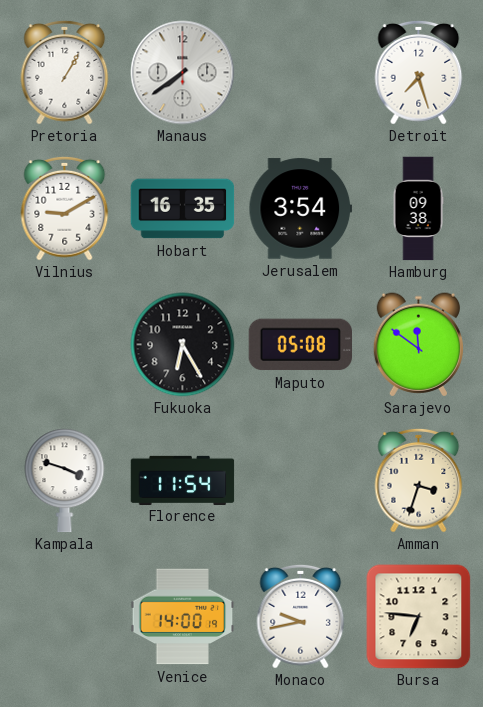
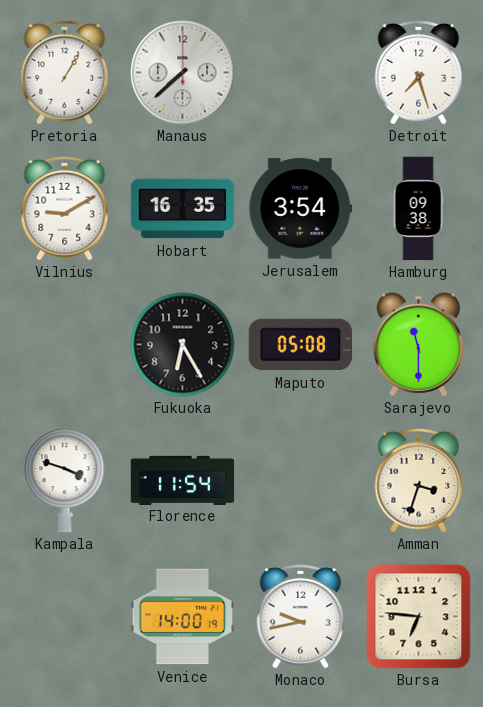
Manaus: 7:39 -> 7:38 (183, 73)
Sarajevo: 11:51 -> 11:30 (418, 345)
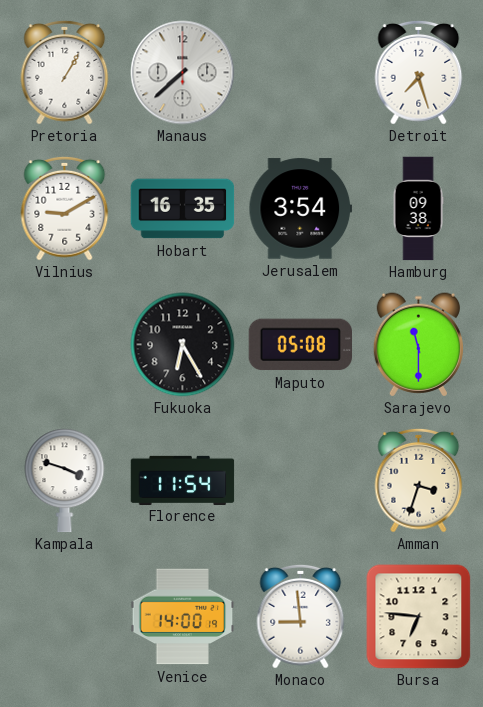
Monaco: 9:43 -> 8:59 (301, 616)
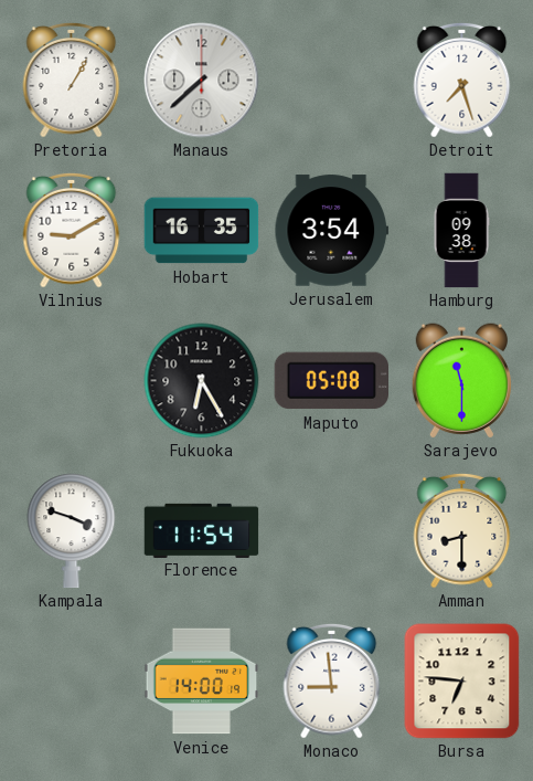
Amman: 3:33 -> 8:30 (462, 530)
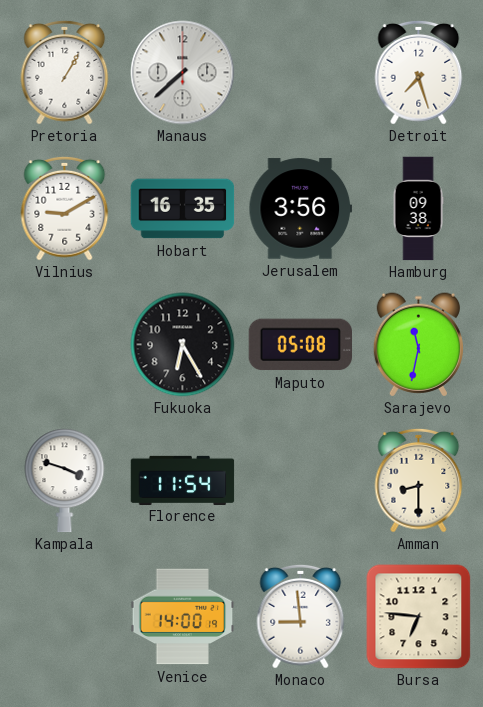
Jerusalem: 3:54 -> 3:56 (301, 209)
Sarajevo: 11:30 -> 11:32 (418, 345)
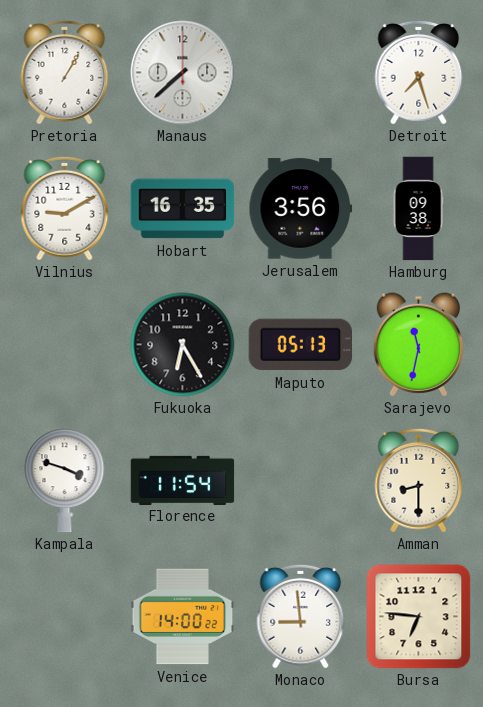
Maputo: 05:08 -> 05:13 (301, 345)
Venice: 14:00:19 -> 14:00:22 (183, 617)
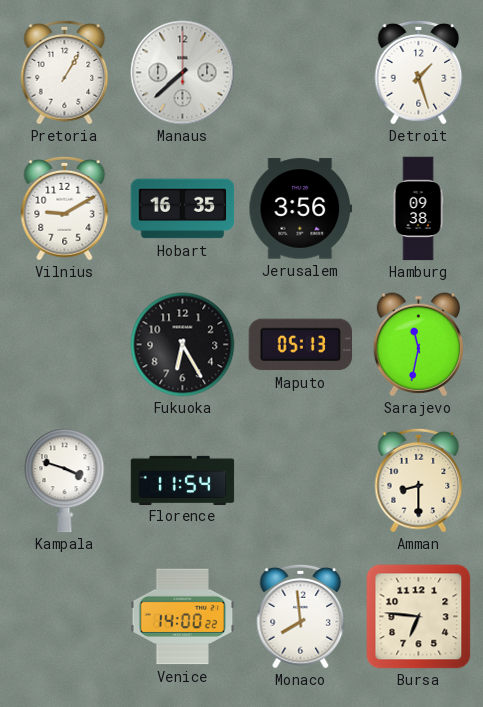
Detroit: 7:27 -> 1:27 (419, 72)
Monaco: 8:59 -> 7:59 (301, 616)
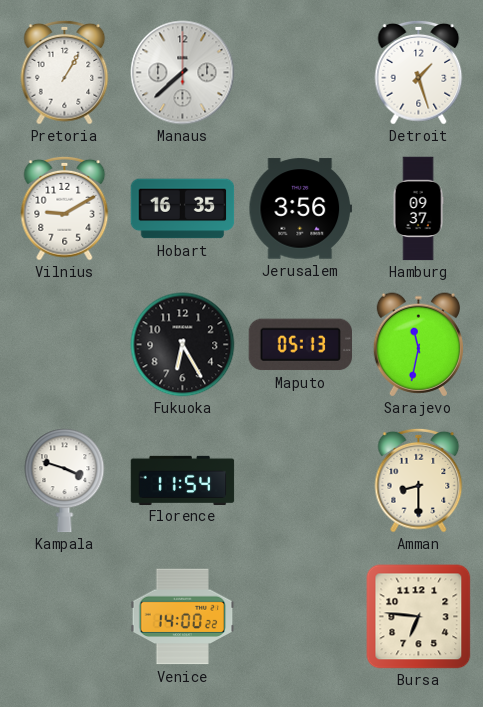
Hamburg: 09:38 -> 09:37 (418, 209)
Monaco: 7:59 -> none (301, 616)
